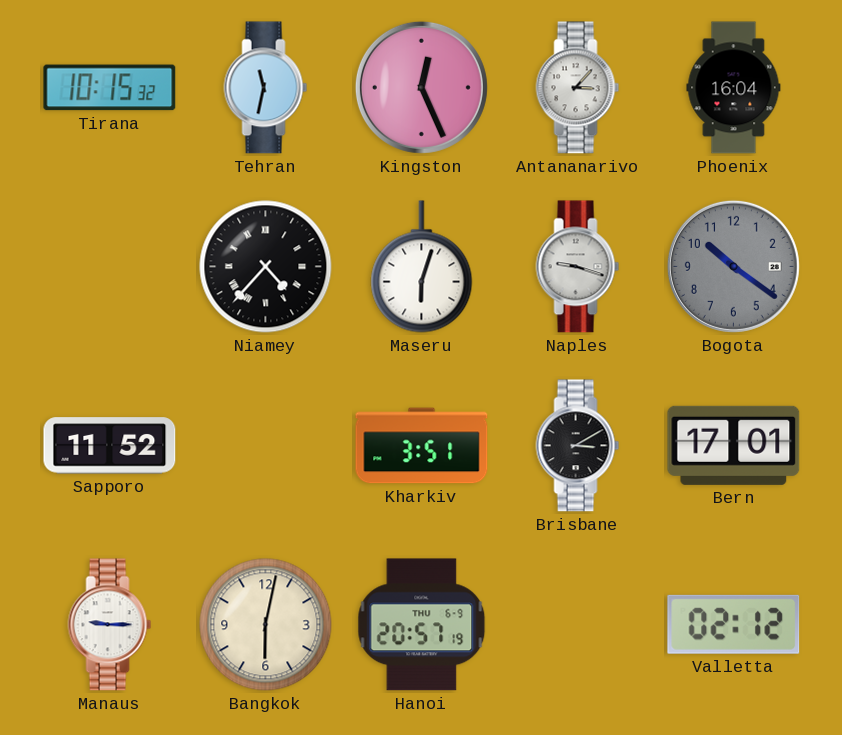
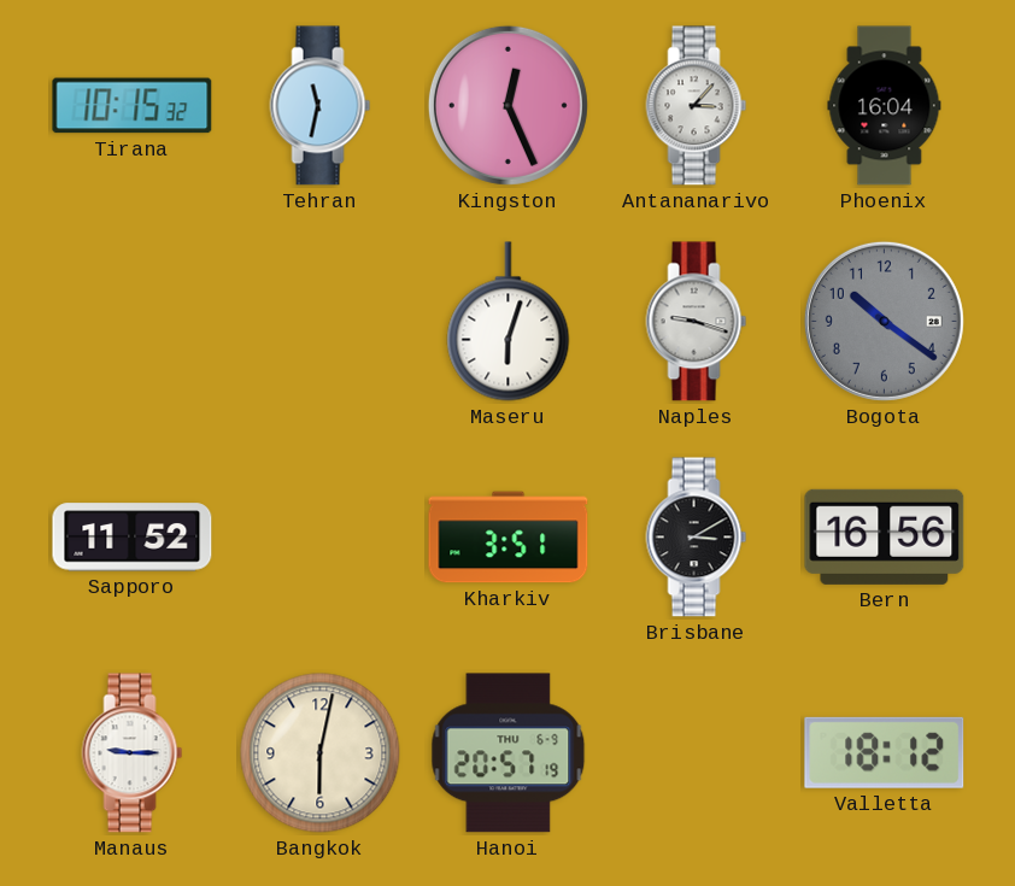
Niamey: 4:37 -> none (266, 267)
Bern: 17:01 -> 16:56 (885, 536)
Valletta: 02:12 -> 18:12 (885, 752)
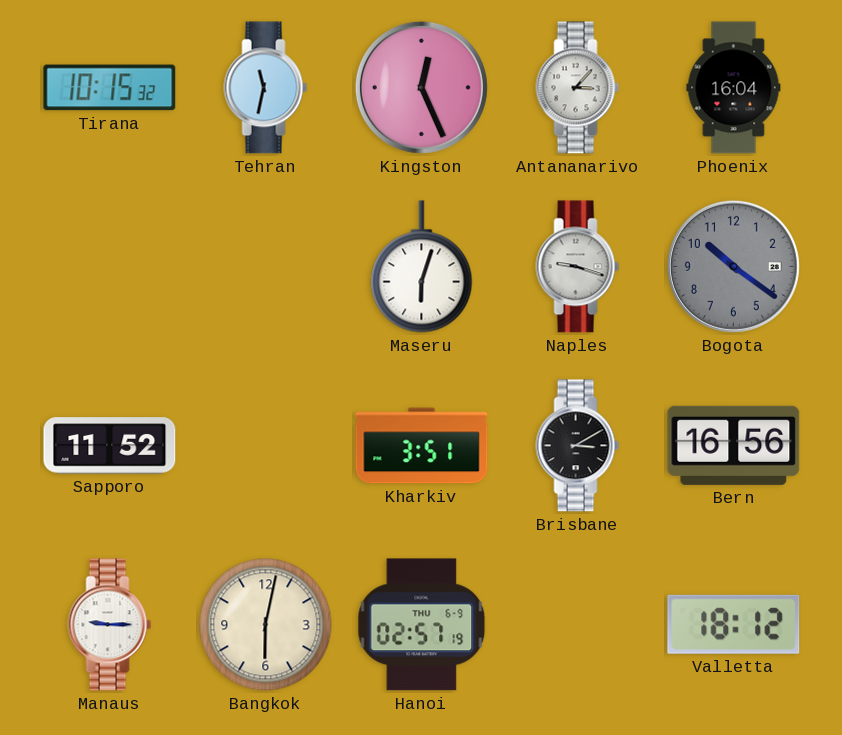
Hanoi: 20:57 -> 02:57 (422, 625)
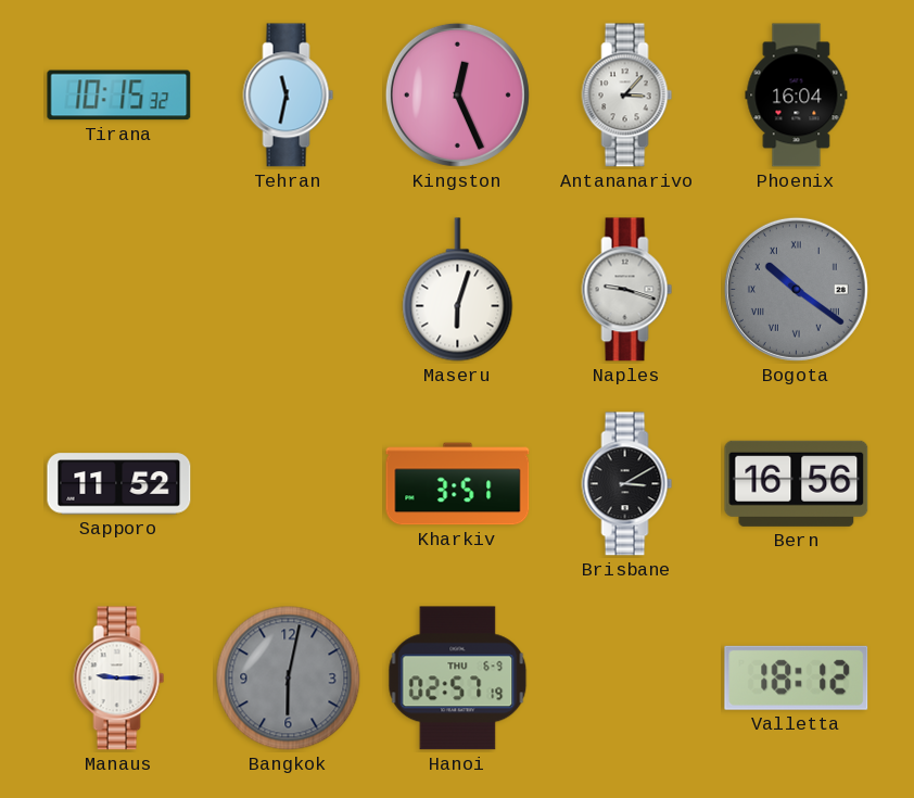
Bogota numerals: Arabic -> Roman (796, 289)
Bangkok dial: cream -> grey (289, 679)
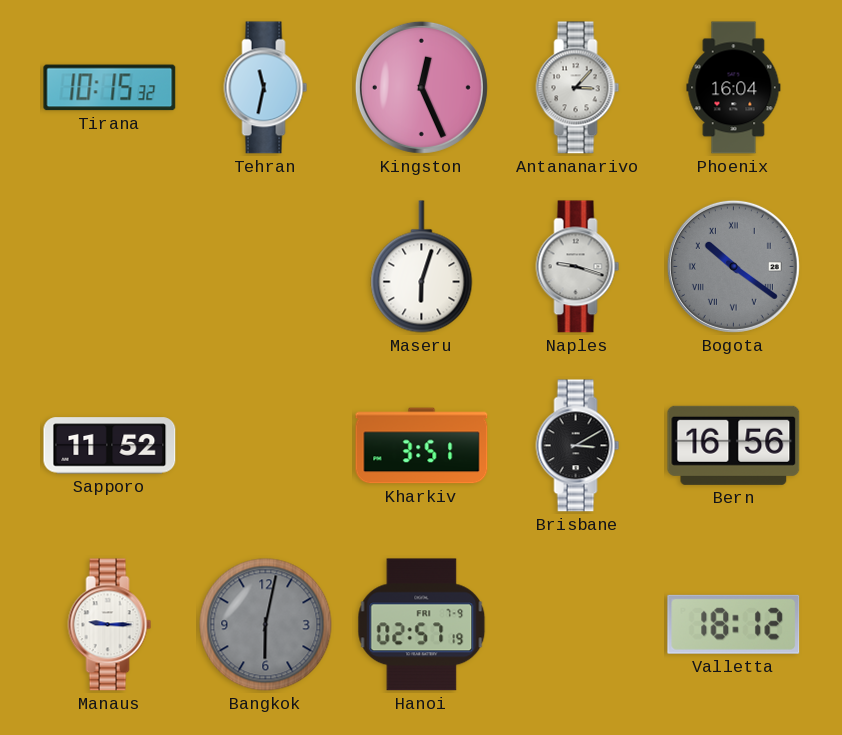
Hanoi date: THU 6-9 -> FRI 7-9 (422, 625)
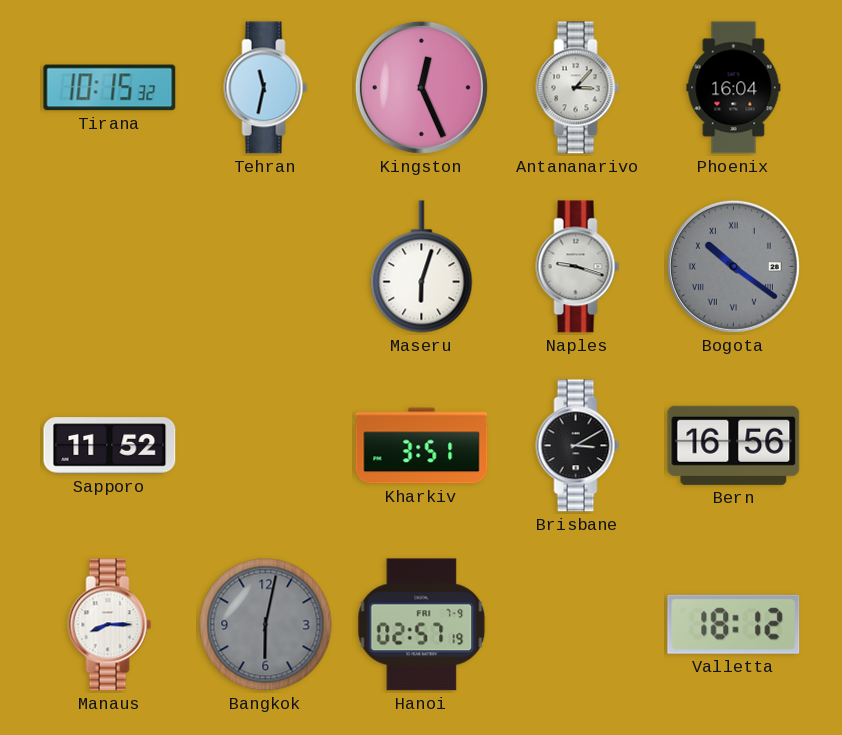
Manaus: 9:15 -> 8:15 (110, 625)
